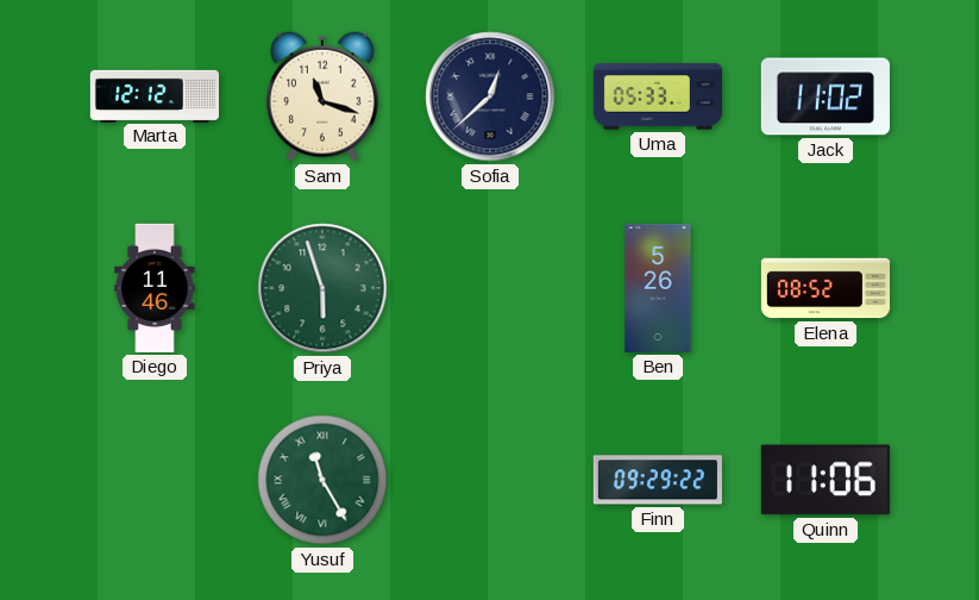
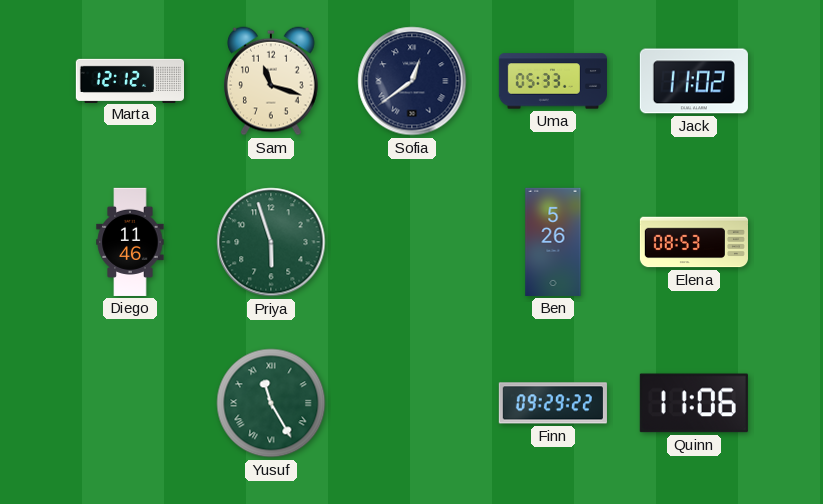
Sofia: 12:38 -> 12:39 (412, 81)
Elena: 08:52 -> 08:53 (693, 242)
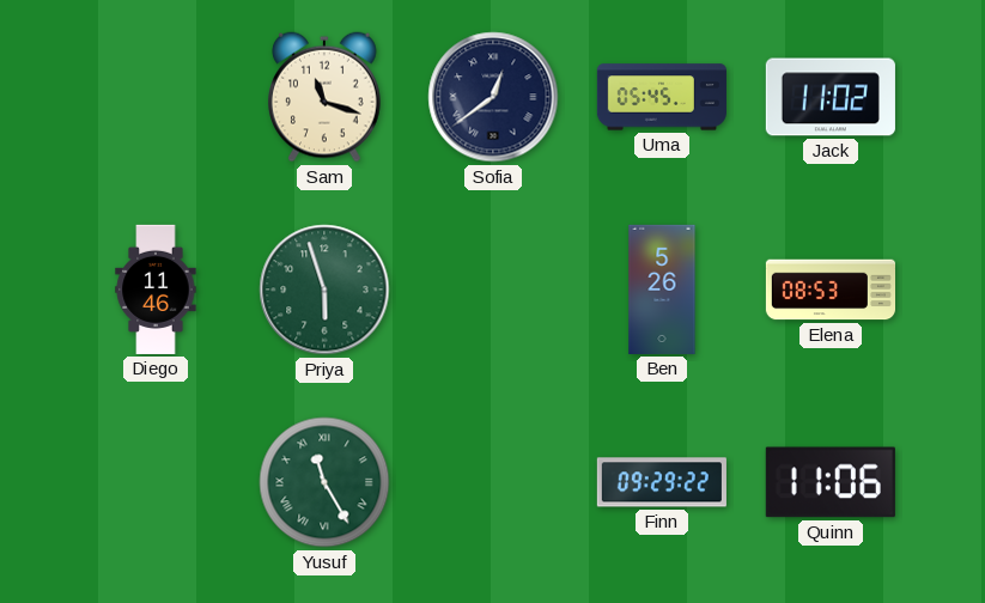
Marta: 12:12 -> none (129, 80)
Uma: 05:33 -> 05:45 (662, 97)
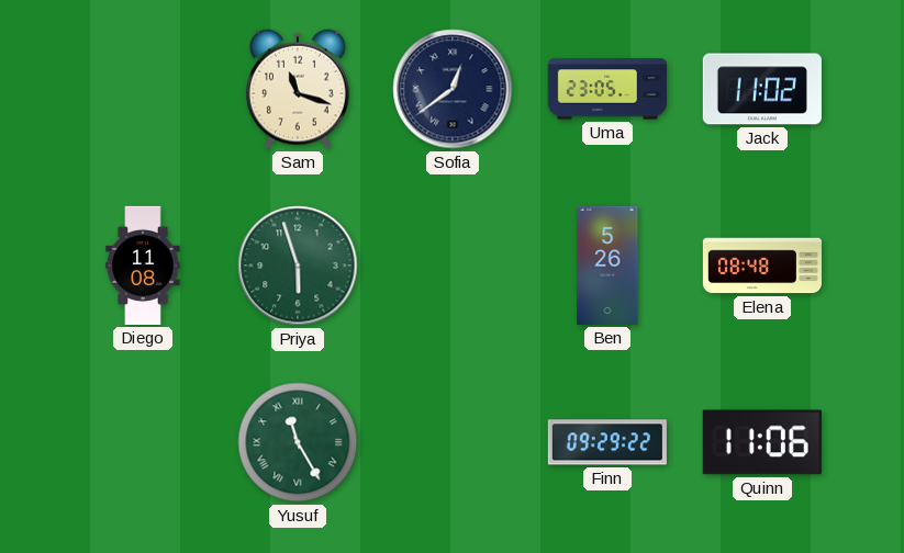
Uma: 05:45 -> 23:05 (607, 89)
Diego: 11:46 -> 11:08 (143, 266)
Elena: 08:53 -> 08:48 (761, 266)
